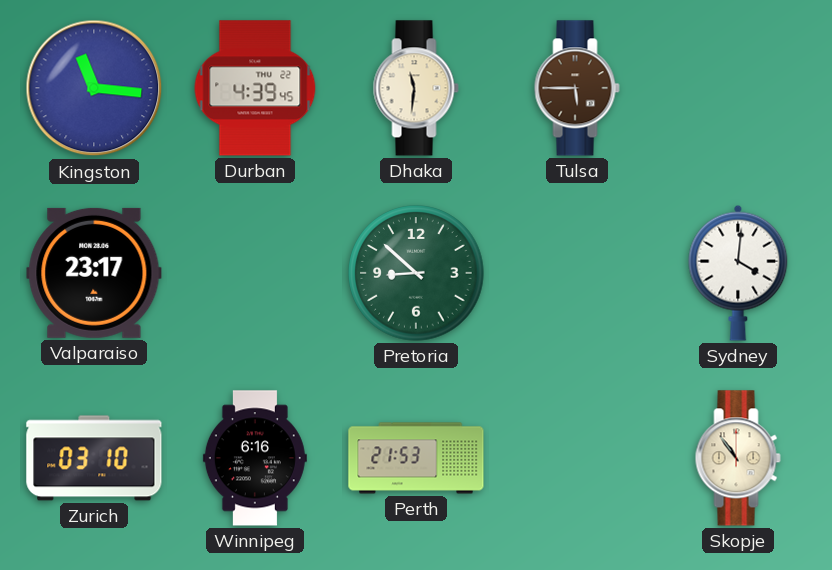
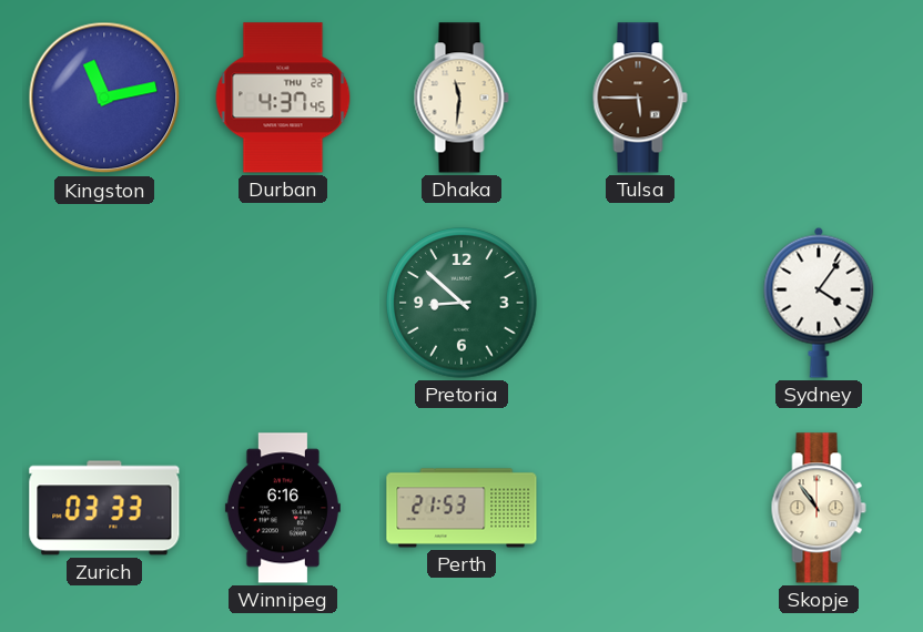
Kingston: 11:16 -> 11:13 (104, 98)
Durban: 4:39 -> 4:37 (283, 98)
Valparaiso: 23:17 -> none (94, 273)
Sydney: 4:01 -> 4:06 (819, 303)
Zurich: 03:10 -> 03:33 (104, 508)
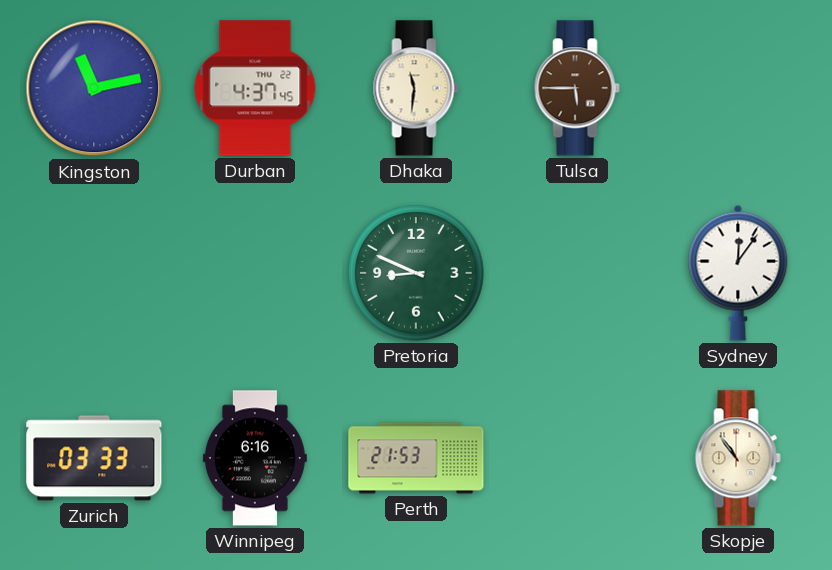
Pretoria: 8:52 -> 8:49 (416, 273)
Sydney: 4:06 -> 12:06 (738, 273)
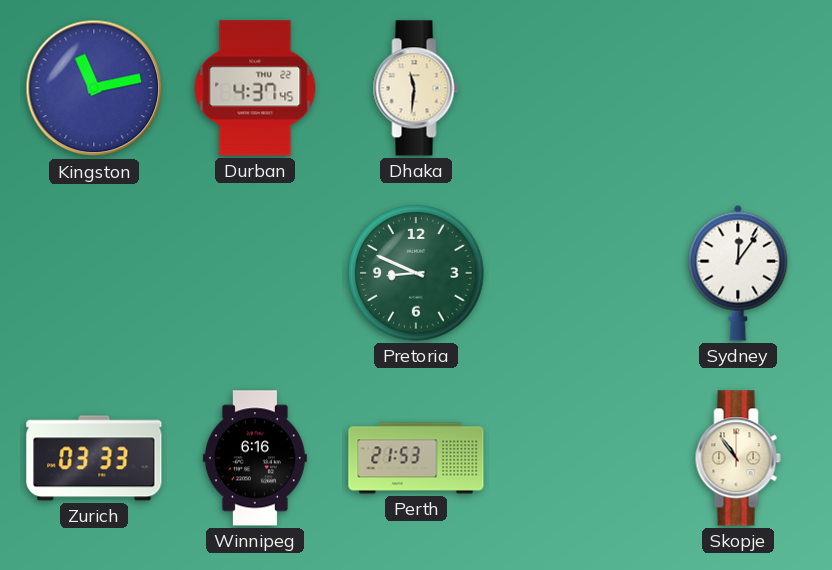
Tulsa: 5:45 -> none (577, 88)
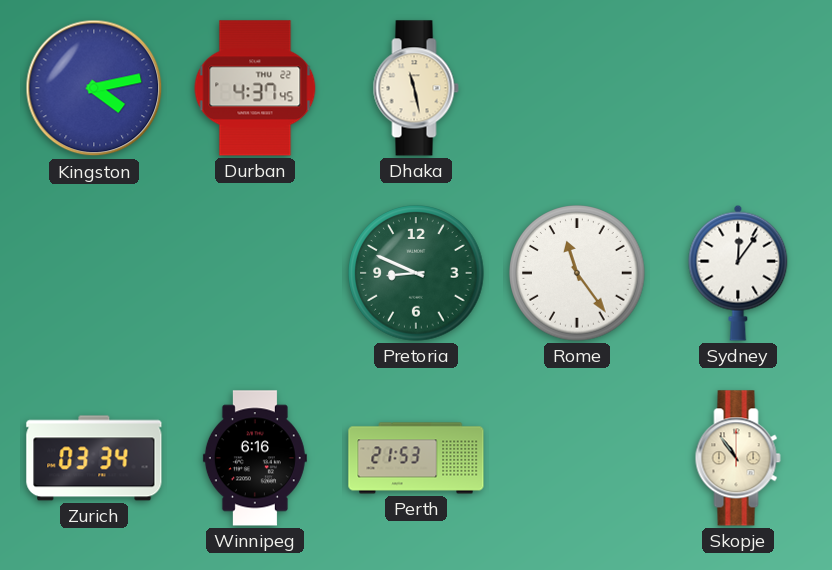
Kingston: 11:13 -> 4:13 (94, 88)
Dhaka: 11:31 -> 11:28 (416, 88)
Rome: none -> 11:24 (577, 273)
Zurich: 03:33 -> 03:34 (94, 458)
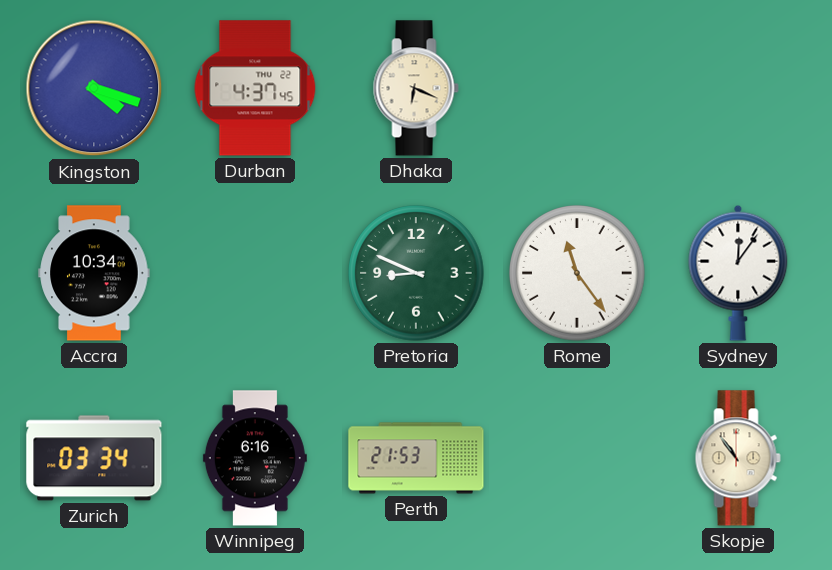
Kingston: 4:13 -> 4:18 (94, 88)
Dhaka: 11:28 -> 6:19 (416, 88)
Accra: none -> 10:34 (94, 273)
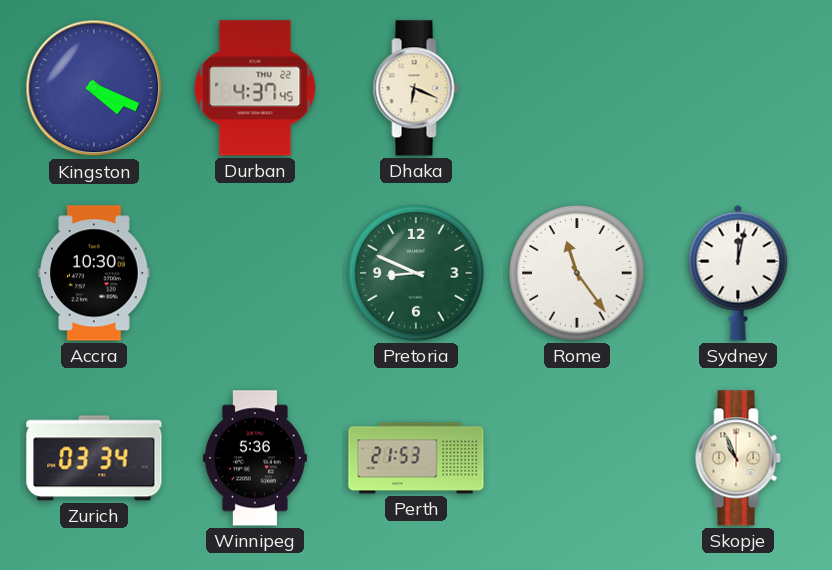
Kingston: 4:18 -> 4:19 (94, 88)
Accra: 10:34 -> 10:30 (94, 273)
Sydney: 12:06 -> 12:02 (738, 273)
Winnipeg: 6:16 -> 5:36 (255, 458)
Skopje: 10:54 -> 10:56 (738, 458)
